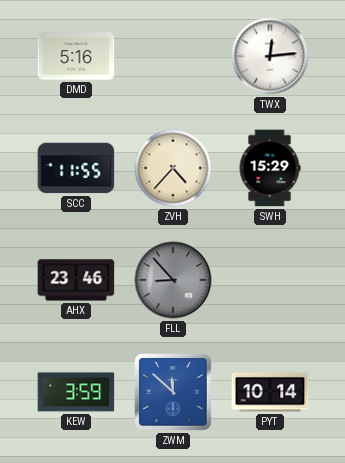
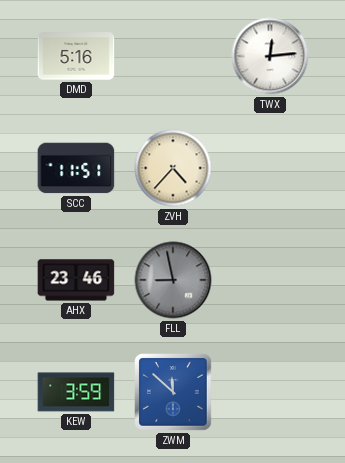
SCC: 11:55 -> 11:51 (76, 168)
SWH: 15:29 -> none (270, 168)
FLL: 8:53 -> 8:58 (173, 280)
PYT: 10:14 -> none (270, 392)
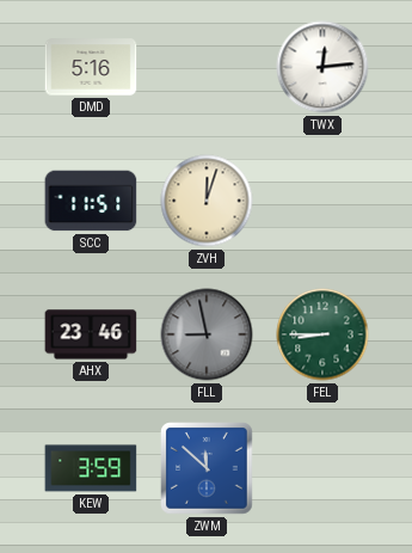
ZVH: 4:37 -> 12:03 (207, 201)
FEL: none -> 8:45 (322, 334)
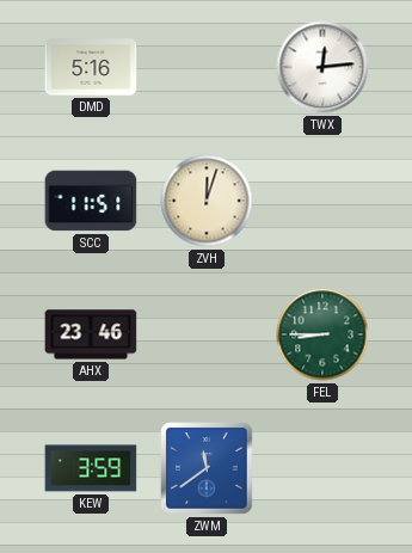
FLL: 8:58 -> none (207, 334)
ZWM: 11:52 -> 11:39 (207, 468)
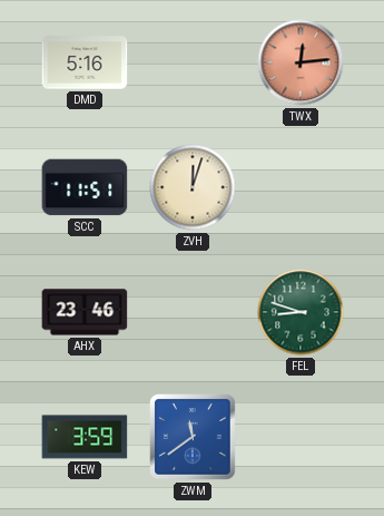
TWX dial: white -> salmon (301, 62)
FEL: 8:45 -> 8:48 (301, 312)
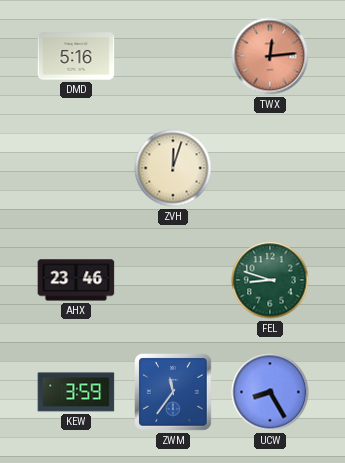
SCC: 11:51 -> none (85, 187)
ZWM: 11:39 -> 11:36 (173, 392)
UCW: none -> 8:25 (270, 392)
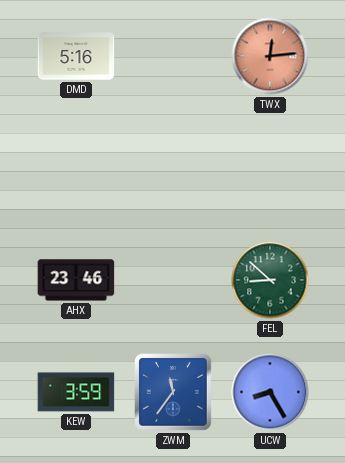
ZVH: 12:03 -> none (173, 168)
FEL: 8:48 -> 8:52 (270, 280)
